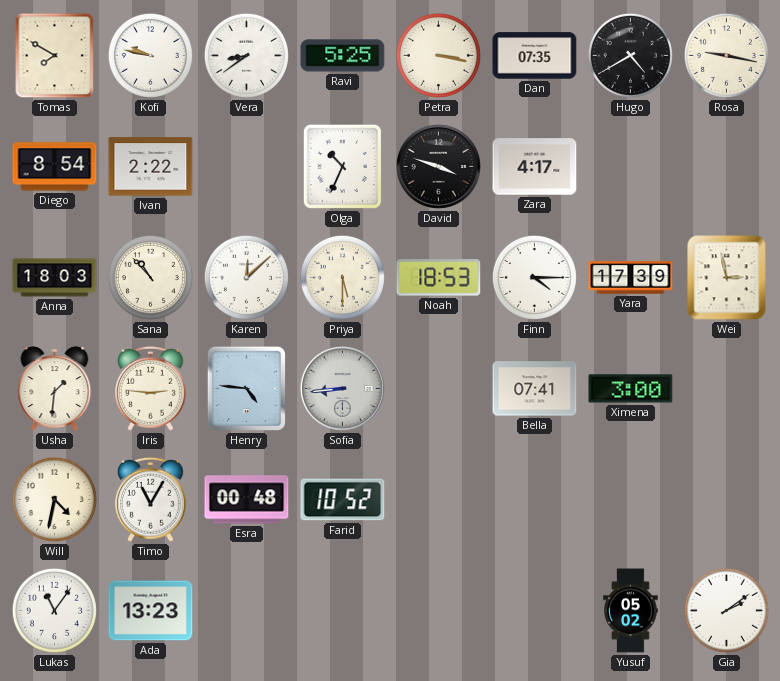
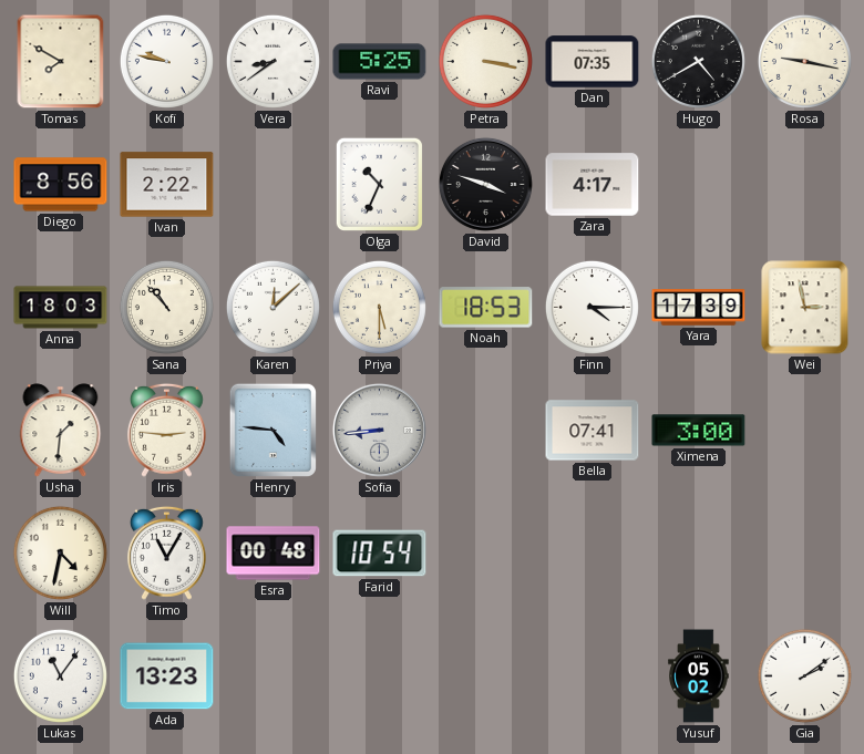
Diego: 8:54 -> 8:56 (61, 185)
Farid: 10:52 -> 10:54 (380, 554)
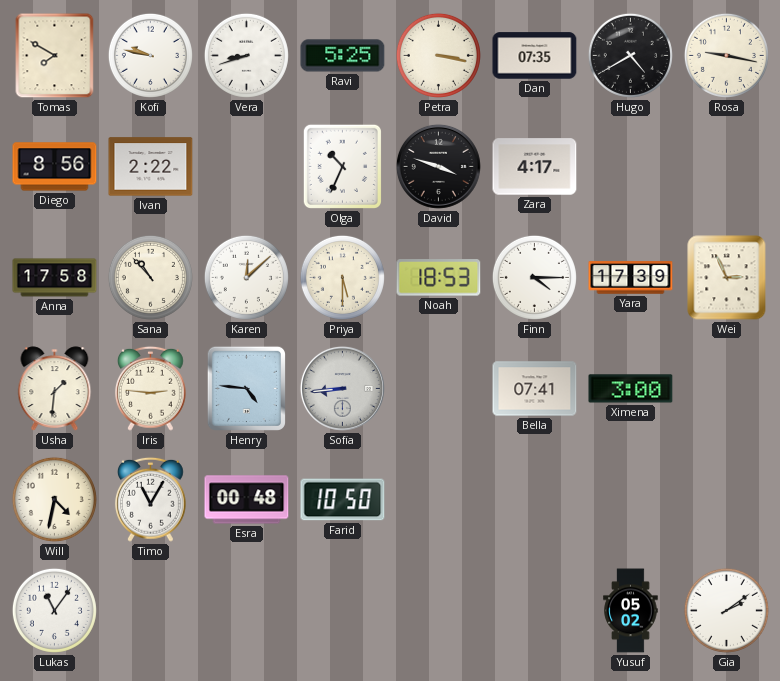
Vera: 8:39 -> 8:42 (246, 55)
Anna: 18:03 -> 17:58 (55, 278)
Wei: 2:58 -> 2:56 (727, 278)
Farid: 10:54 -> 10:50 (343, 500)
Ada: 13:23 -> none (167, 676)
